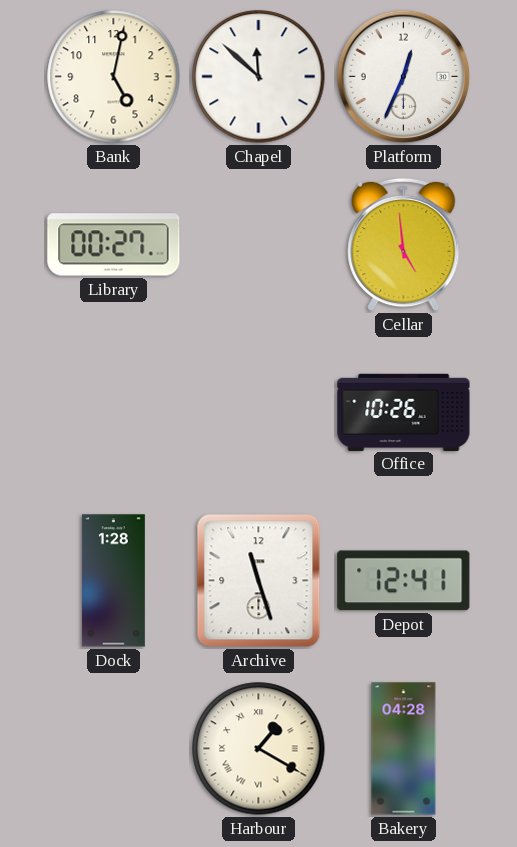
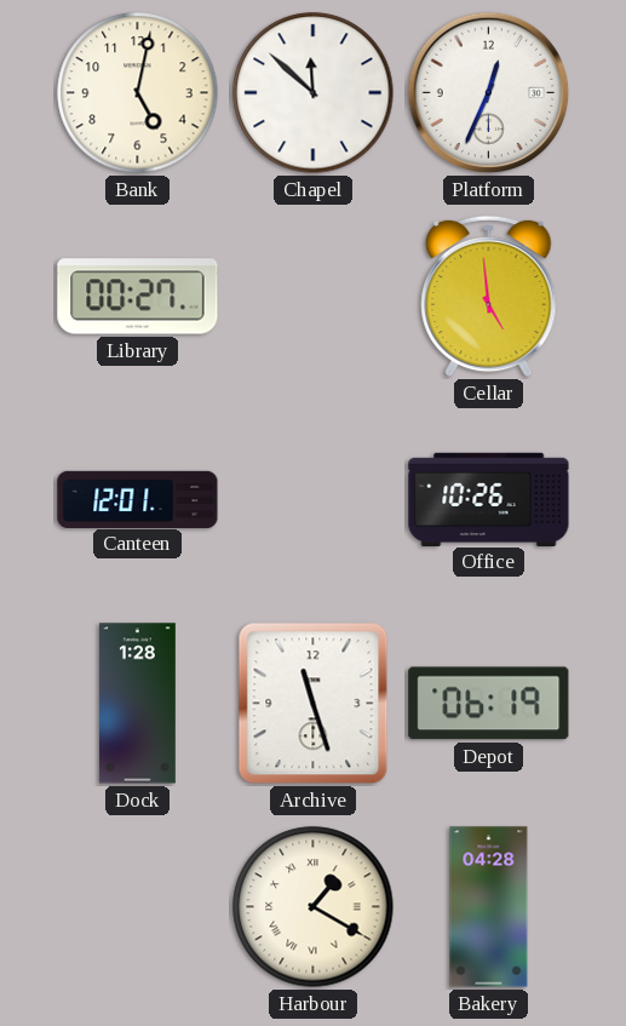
Canteen: none -> 12:01 (138, 499)
Depot: 12:41 -> 06:19 (489, 704)
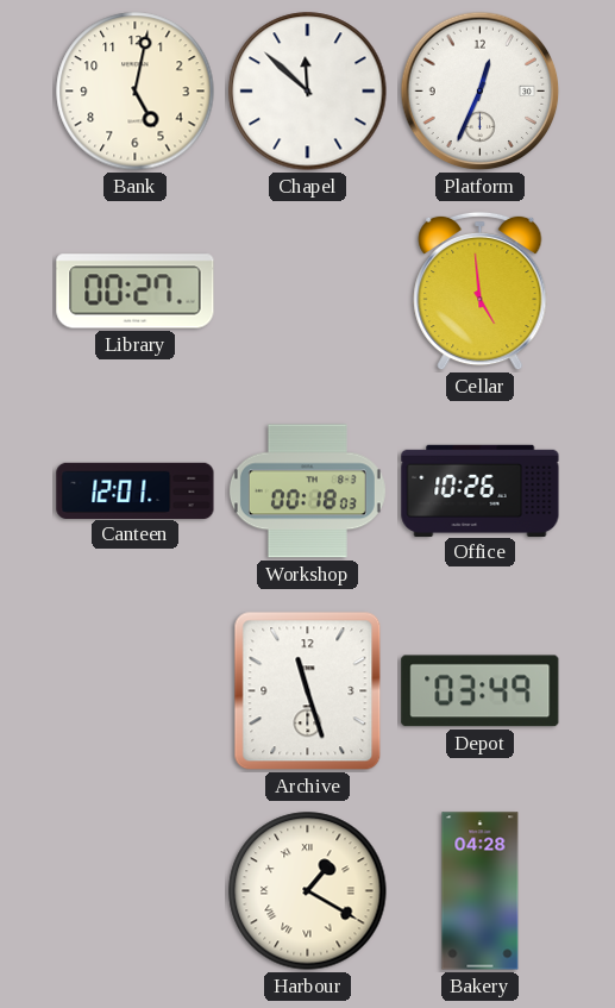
Workshop: none -> 00:18 (307, 492)
Dock: 1:28 -> none (137, 704)
Depot: 06:19 -> 03:49 (481, 691)
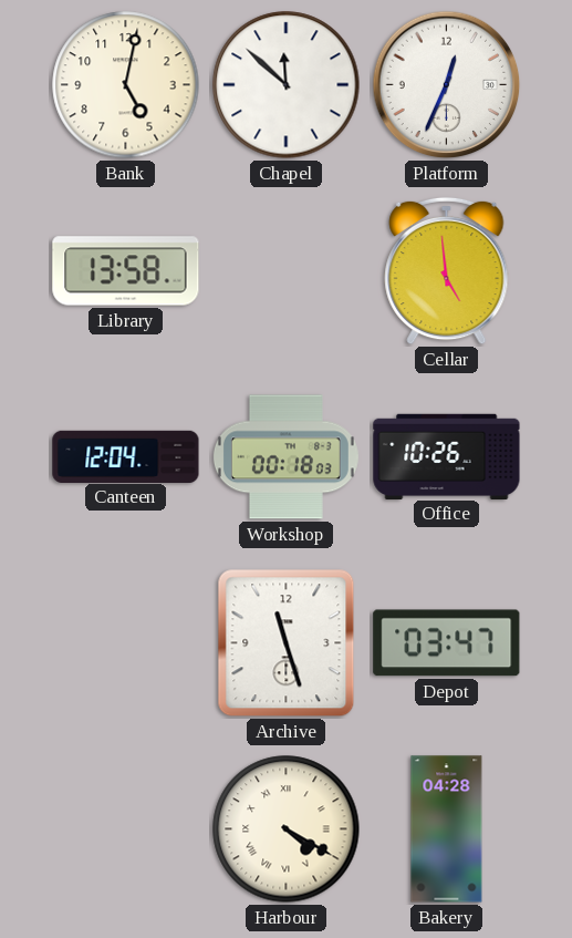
Library: 00:27 -> 13:58 (126, 271)
Canteen: 12:01 -> 12:04 (126, 456)
Depot: 03:49 -> 03:47 (447, 643)
Harbour: 1:20 -> 4:20 (287, 829)
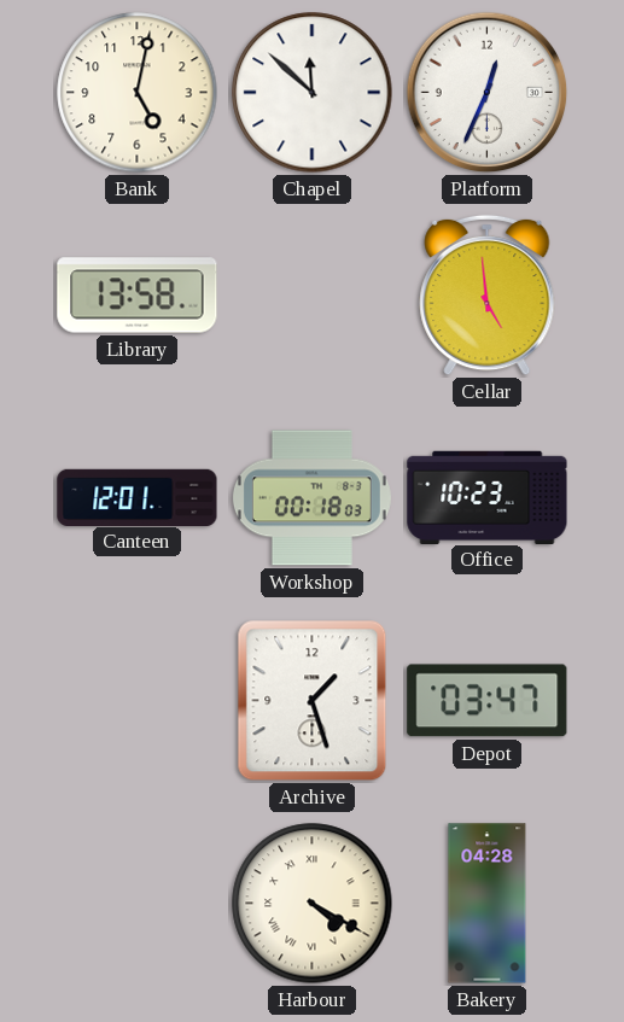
Canteen: 12:04 -> 12:01 (138, 497)
Office: 10:26 -> 10:23 (488, 497)
Archive: 11:27 -> 1:27 (313, 701)
